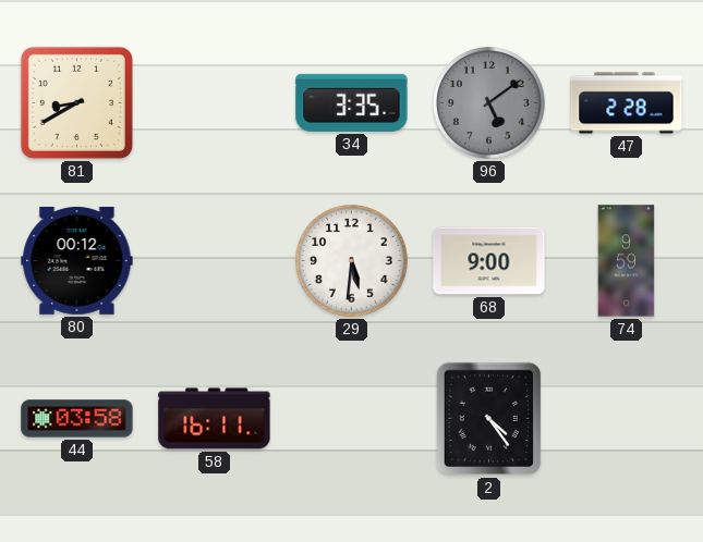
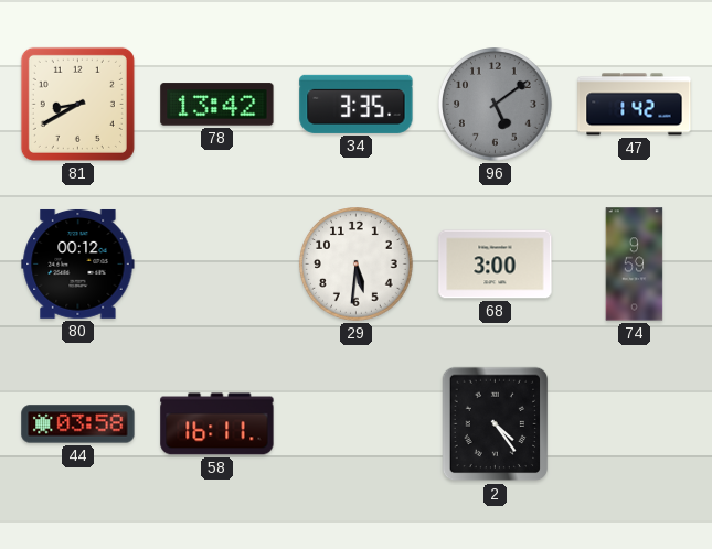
78: none -> 13:42 (217, 105)
47: 2:28 -> 1:42 (635, 105)
68: 9:00 -> 3:00 (496, 265)
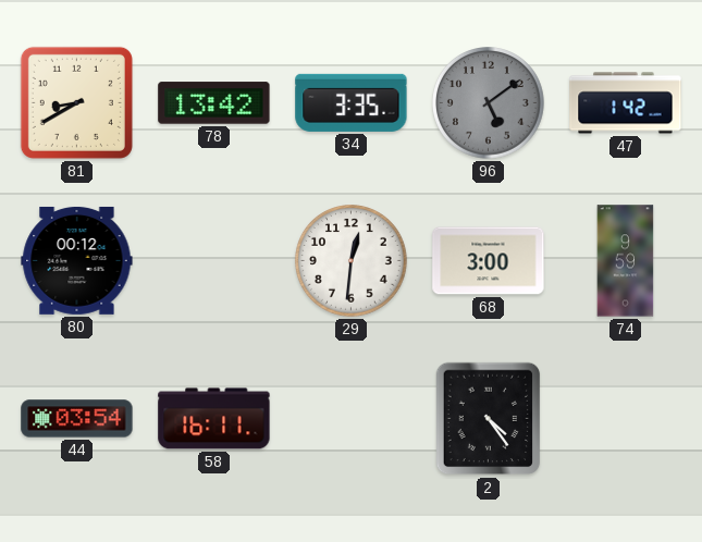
29: 5:31 -> 12:31 (352, 261)
44: 03:58 -> 03:54 (77, 419)
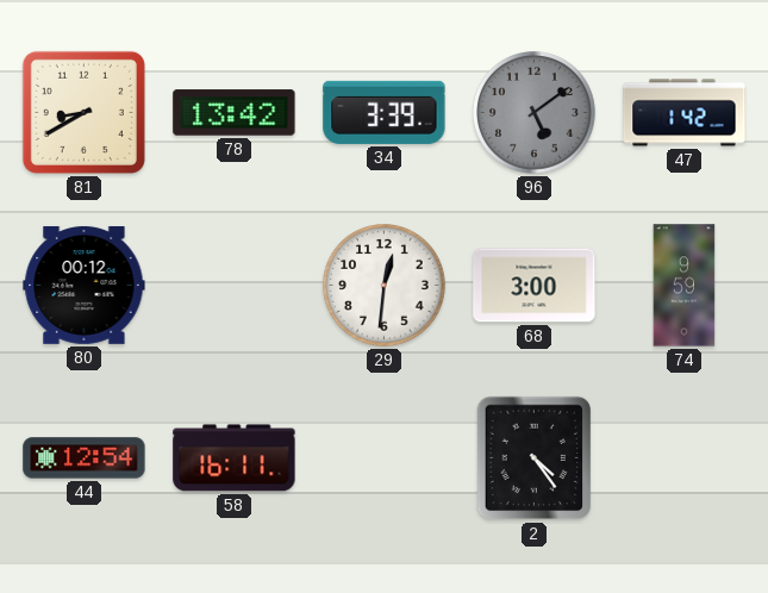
34: 3:35 -> 3:39 (385, 112)
44: 03:54 -> 12:54 (85, 458)
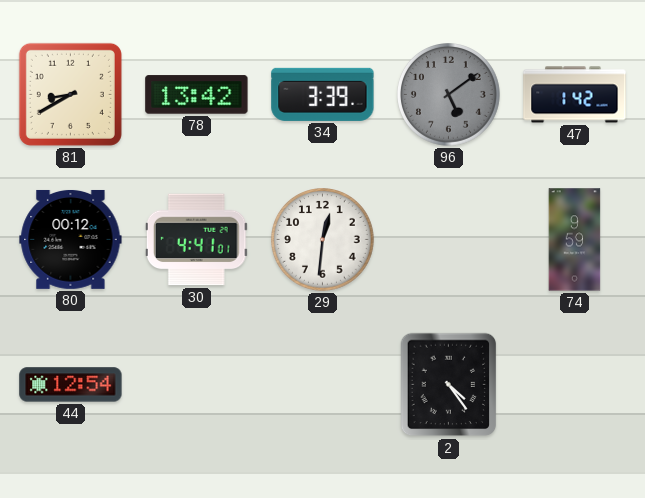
30: none -> 4:41 (196, 240)
68: 3:00 -> none (535, 286)
58: 16:11 -> none (235, 458)
